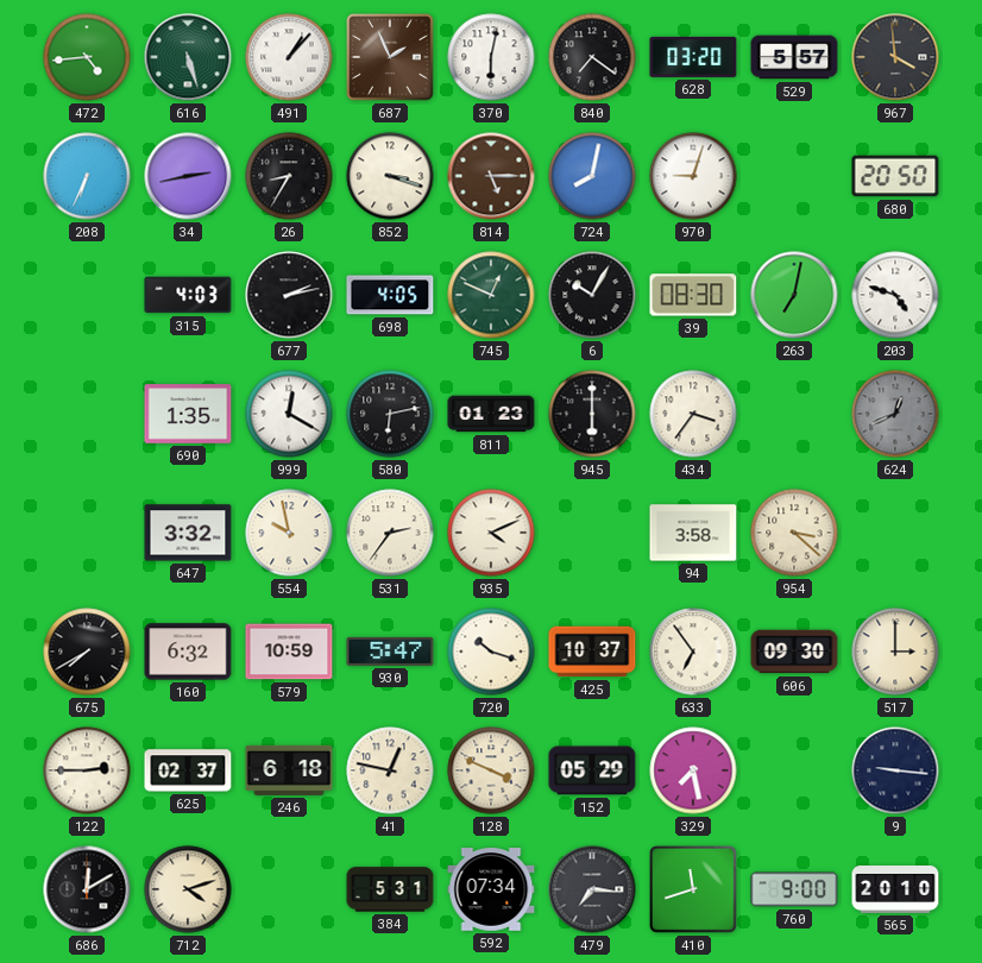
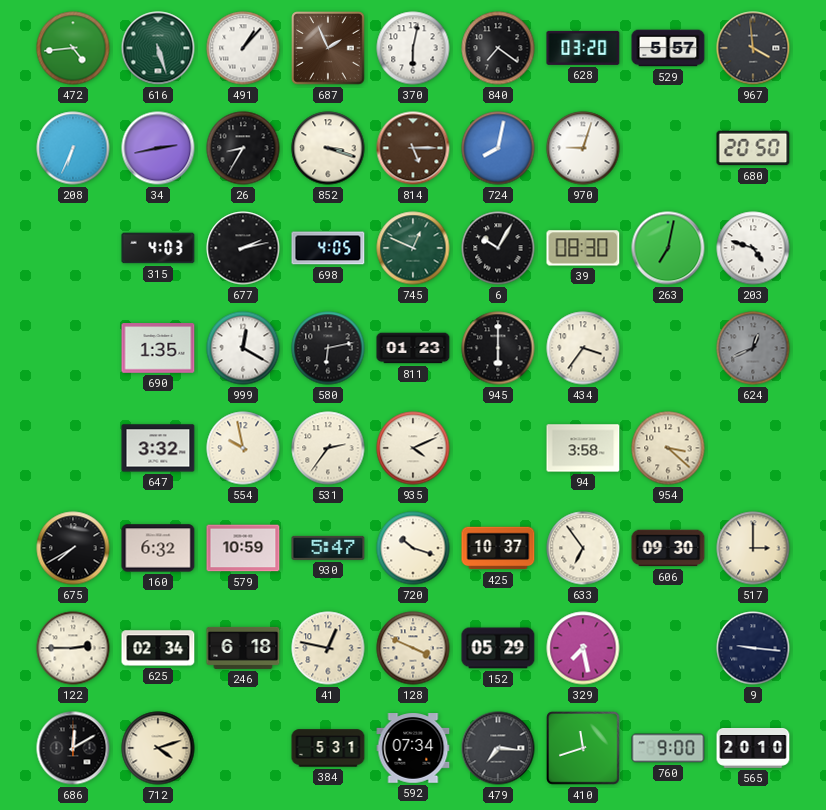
625: 02:37 -> 02:34 (158, 648)
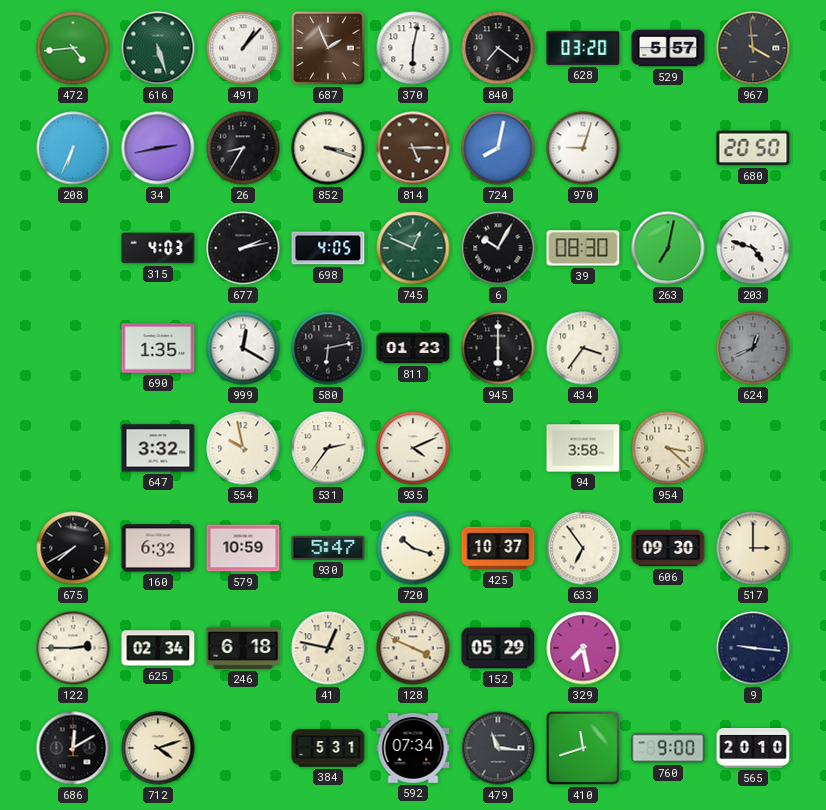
479: 7:16 -> 11:16 (498, 748)
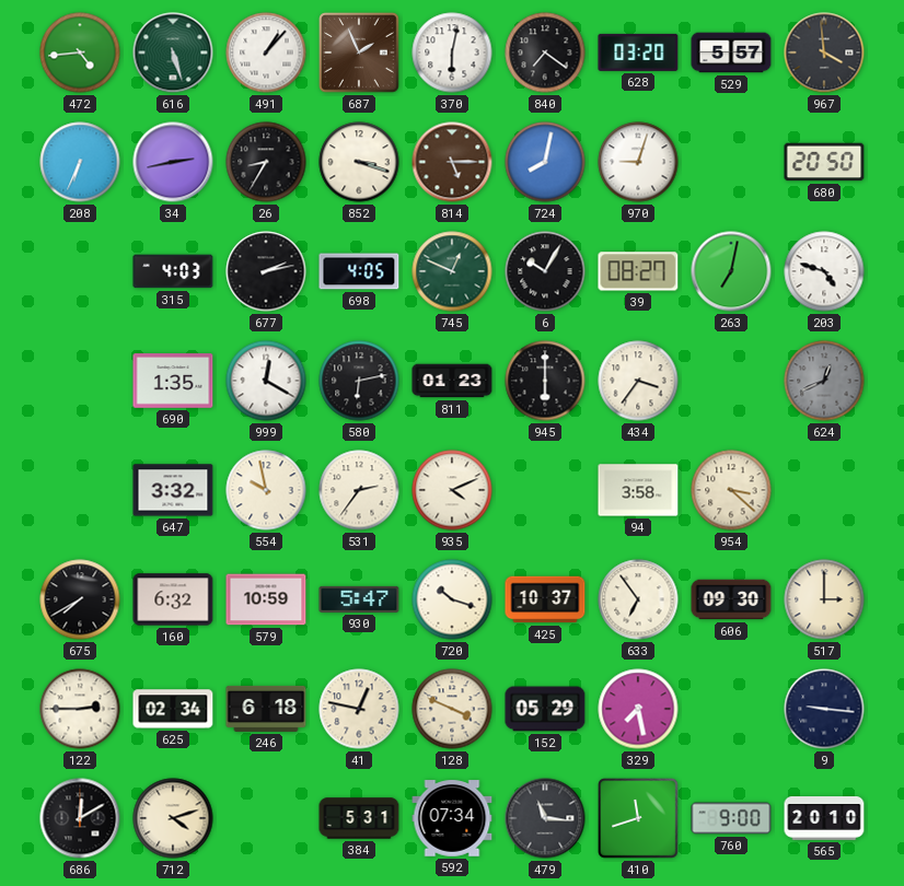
39: 08:30 -> 08:27 (638, 271)
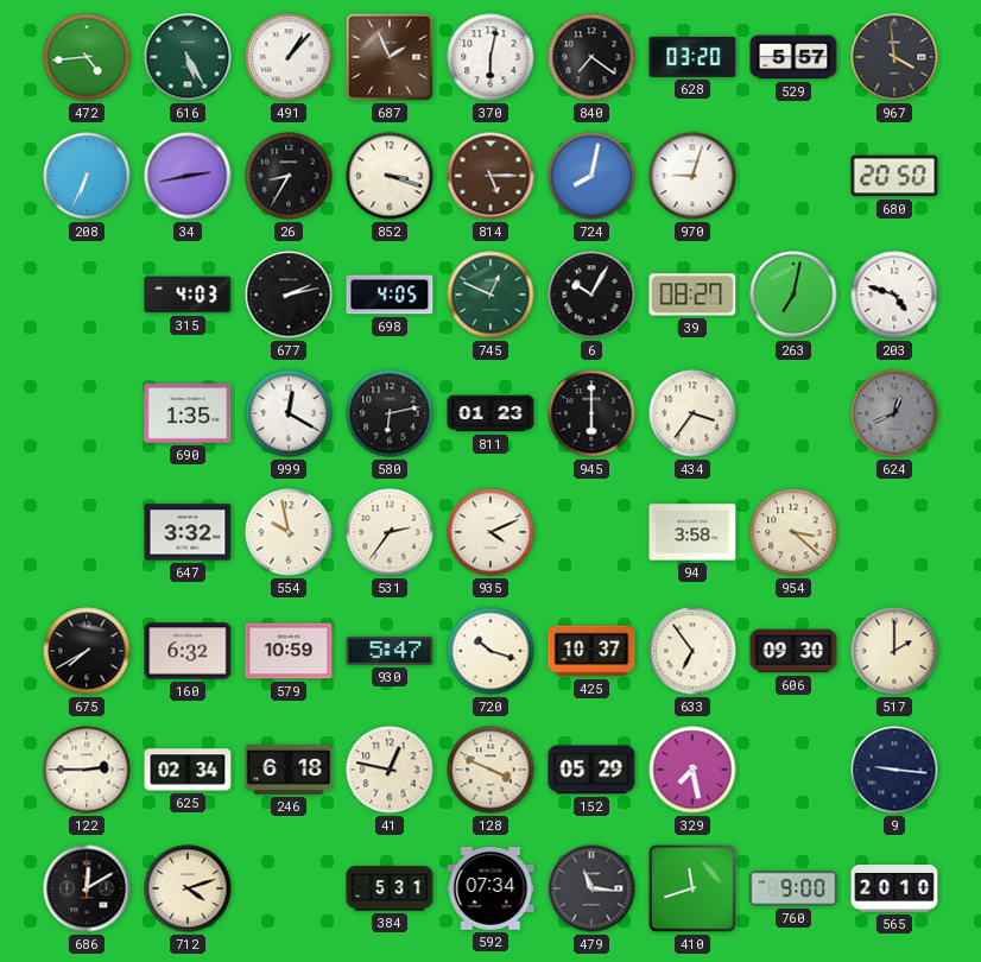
616: 5:27 -> 5:25 (188, 57)
517: 3:00 -> 2:00 (894, 651)
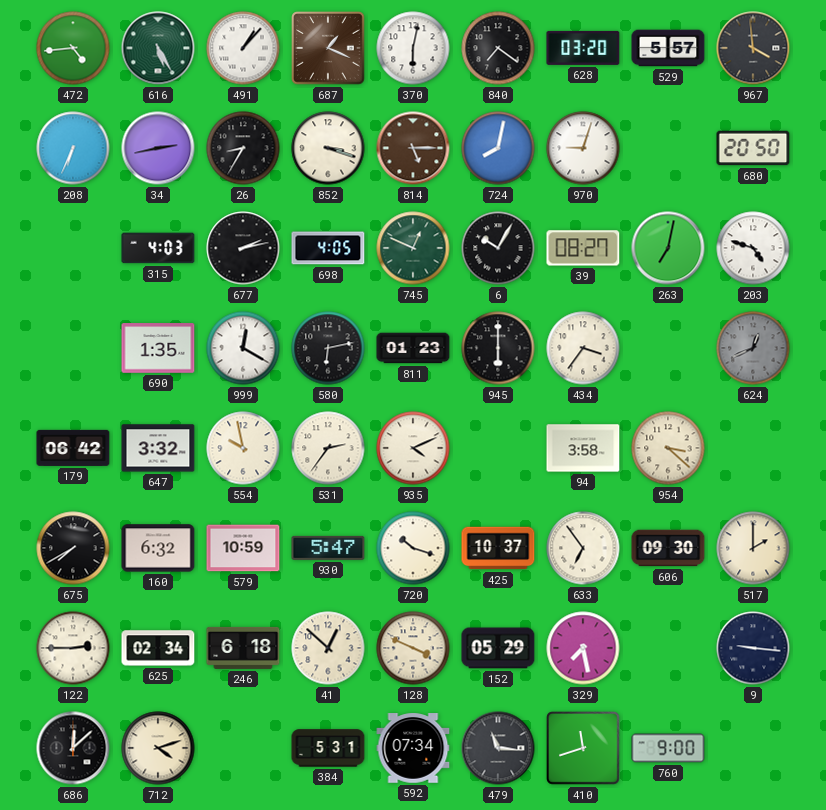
687: 1:56 -> 1:19 (328, 48)
179: none -> 06:42 (73, 448)
41: 12:47 -> 12:52 (328, 648)
686: 12:10 -> 12:08 (73, 748)
565: 20:10 -> none (894, 888)
